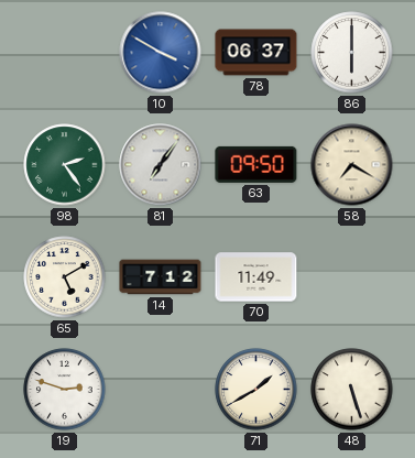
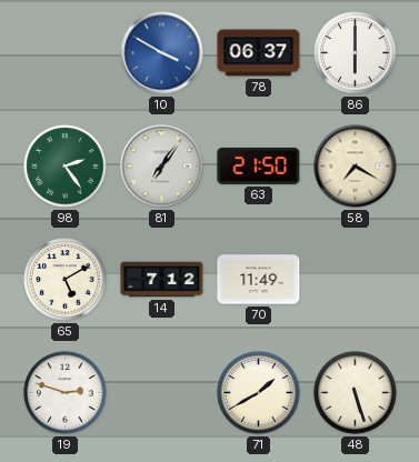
63: 09:50 -> 21:50 (259, 165)
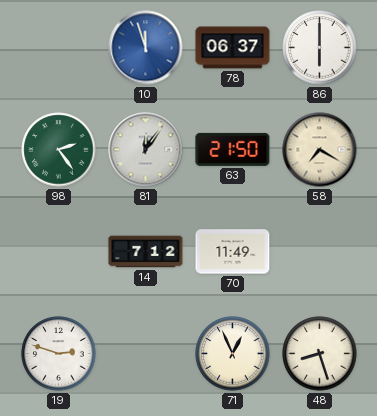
10: 3:50 -> 11:57 (146, 48)
81: 7:06 -> 12:06 (146, 150)
65: 5:10 -> none (66, 280)
71: 1:40 -> 12:56 (233, 354)
48: 5:27 -> 8:27 (320, 354)
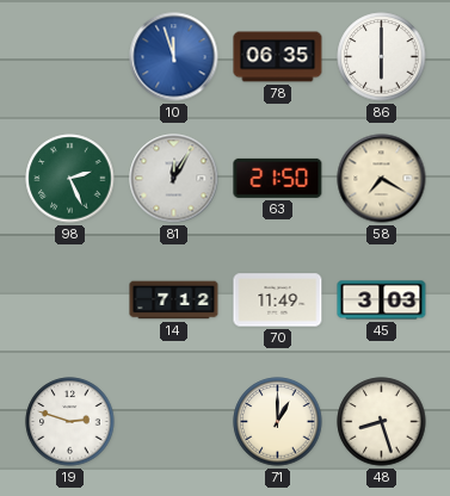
78: 06:37 -> 06:35 (278, 57)
98: 2:24 -> 2:26 (70, 179)
81: 12:06 -> 12:05 (174, 179)
45: none -> 3:03 (382, 300)
71: 12:56 -> 1:00 (278, 422)
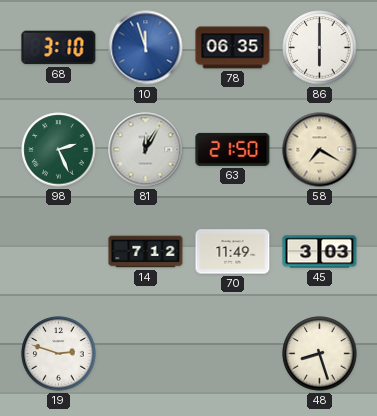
68: none -> 3:10 (59, 48)
71: 1:00 -> none (278, 422)
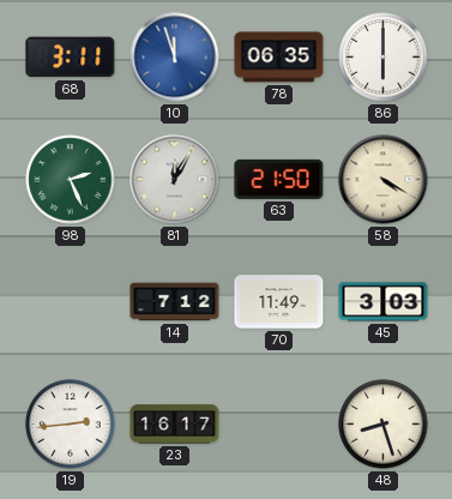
68: 3:10 -> 3:11 (71, 58)
58: 7:20 -> 4:20 (384, 180)
19: 2:48 -> 2:44 (71, 425)
23: none -> 16:17 (175, 425)
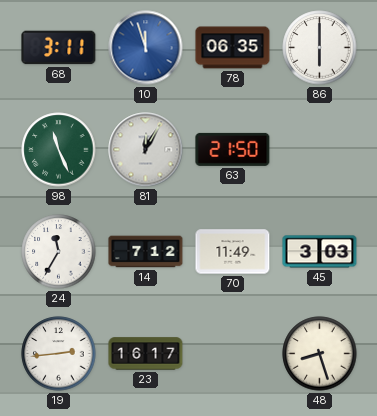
98: 2:26 -> 11:26 (59, 150)
58: 4:20 -> none (384, 180)
24: none -> 11:35 (59, 252)
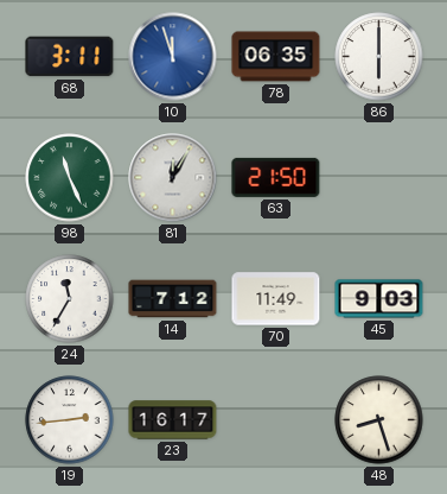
45: 3:03 -> 9:03 (379, 299)
